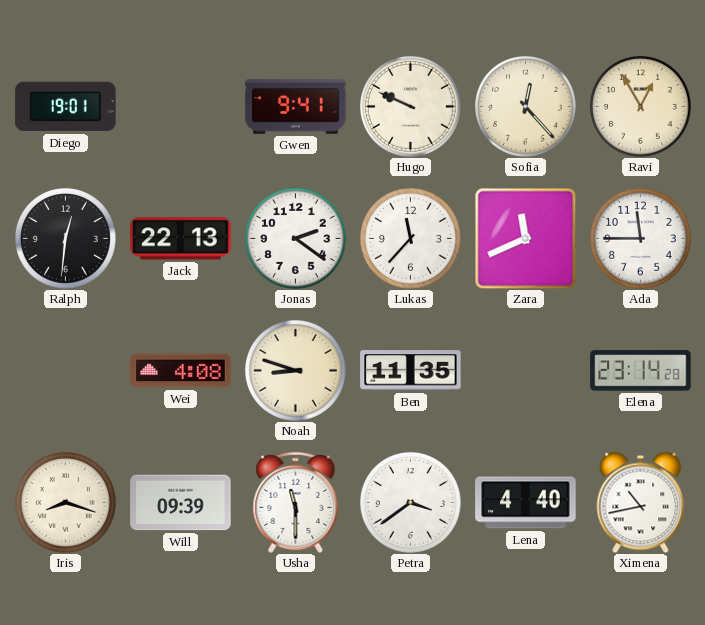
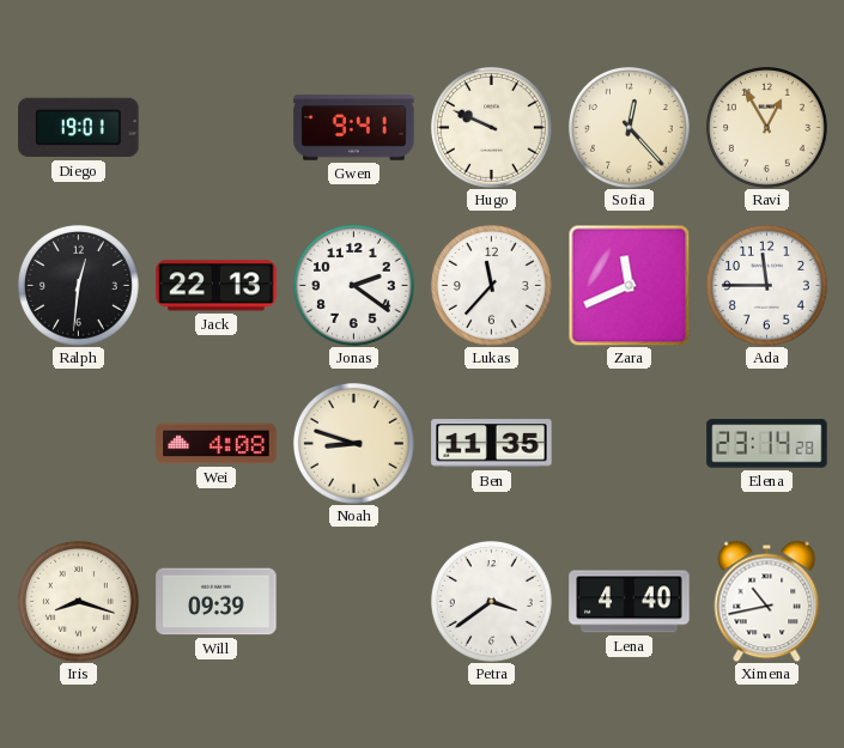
Usha: 11:30 -> none (296, 502)
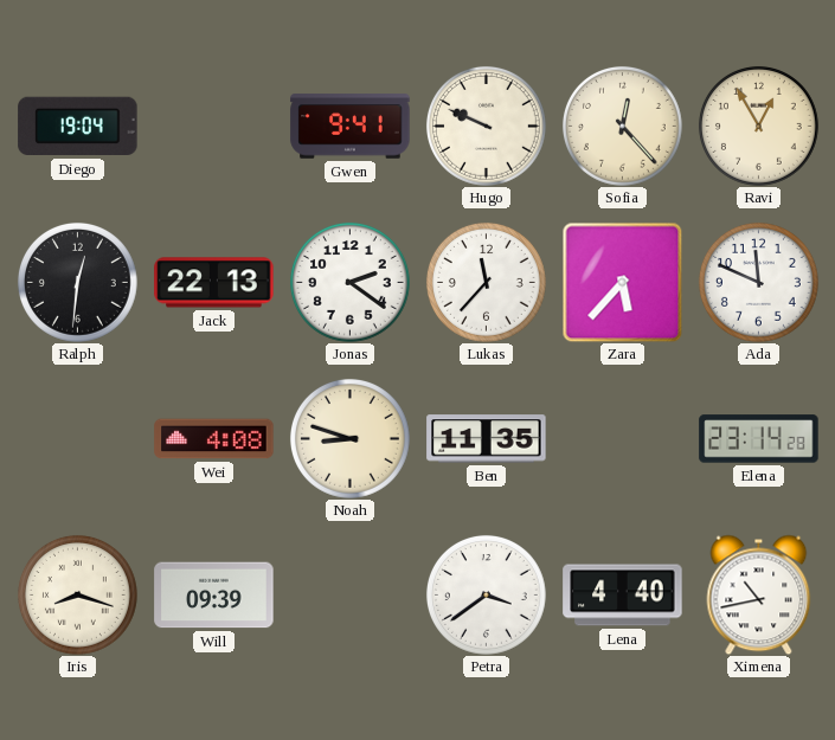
Diego: 19:01 -> 19:04 (78, 127)
Zara: 11:41 -> 5:37 (622, 282)
Ada: 11:45 -> 11:49 (758, 282)
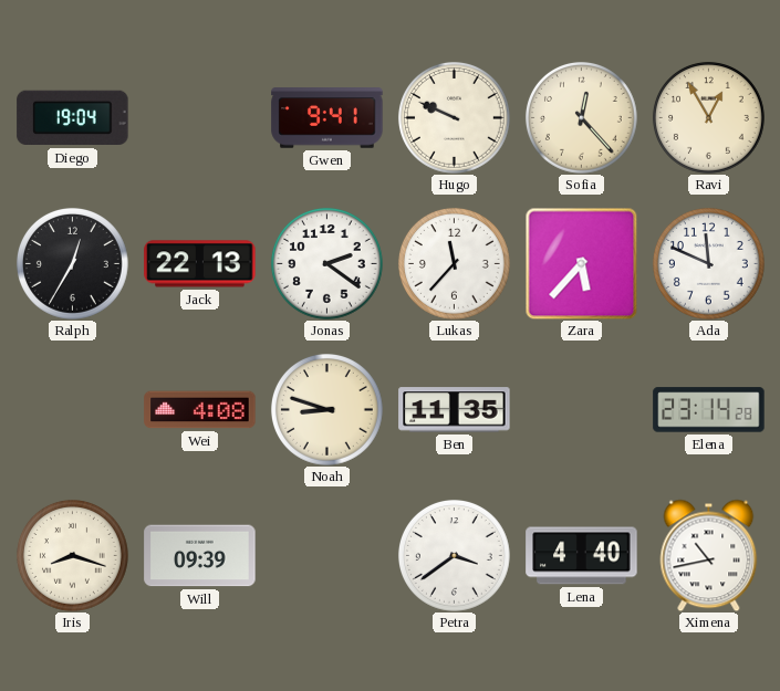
Ralph: 12:31 -> 12:35 (72, 263)
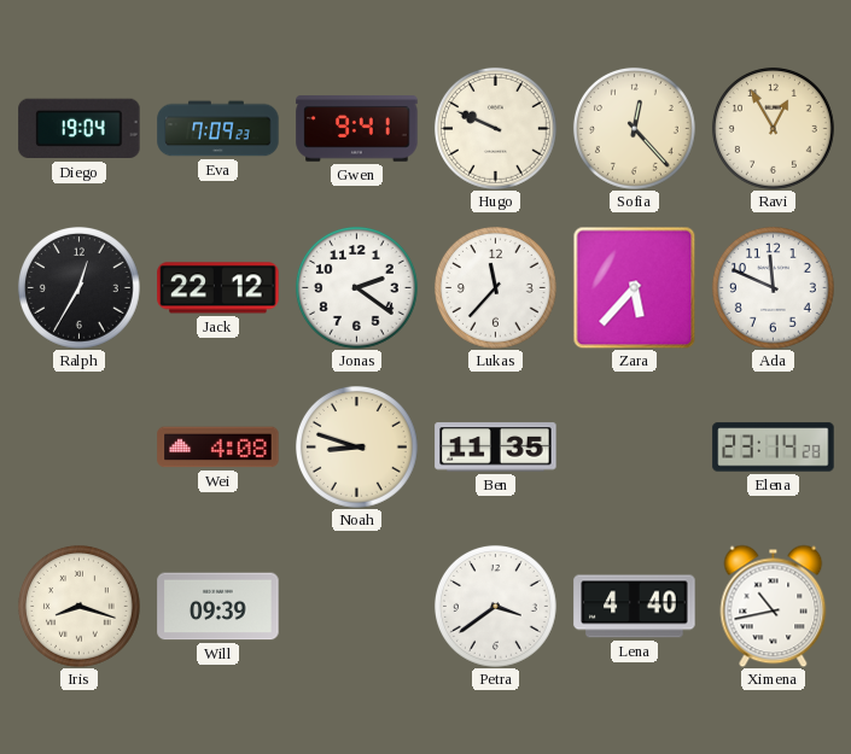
Eva: none -> 7:09 (218, 129)
Jack: 22:13 -> 22:12 (218, 288)
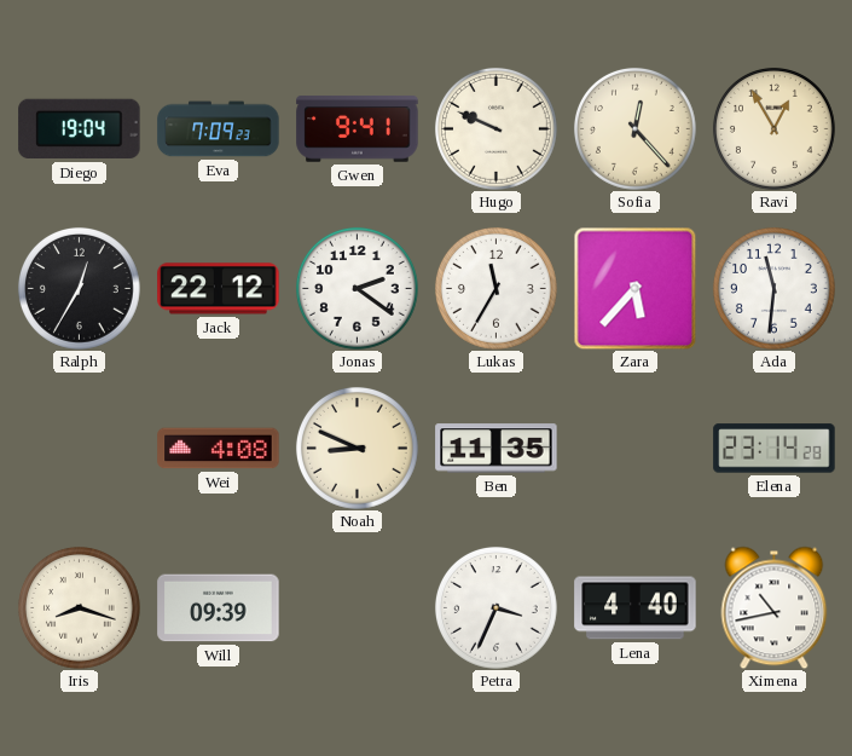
Lukas: 11:37 -> 11:35 (495, 288)
Ada: 11:49 -> 11:31 (773, 288)
Noah: 8:48 -> 8:49 (357, 448)
Petra: 3:39 -> 3:34 (495, 607)
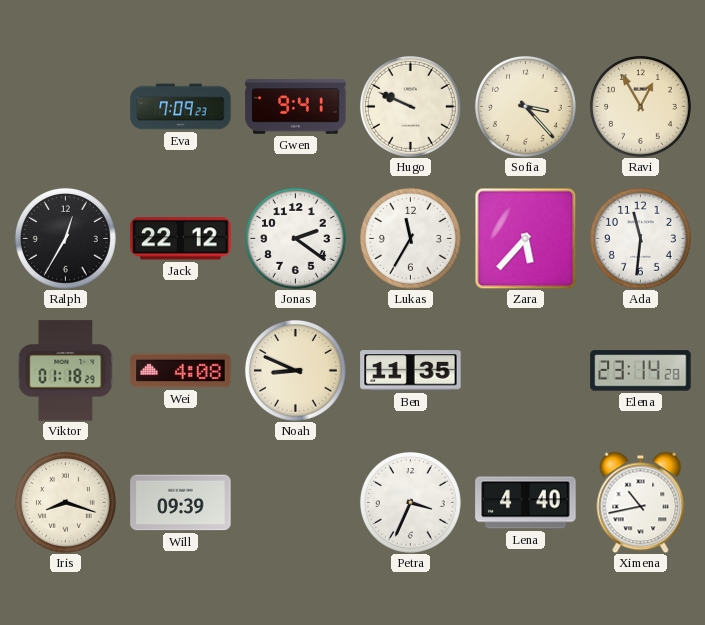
Diego: 19:04 -> none (80, 129)
Sofia: 12:23 -> 3:23 (525, 106)
Viktor: none -> 01:18 (66, 371)
